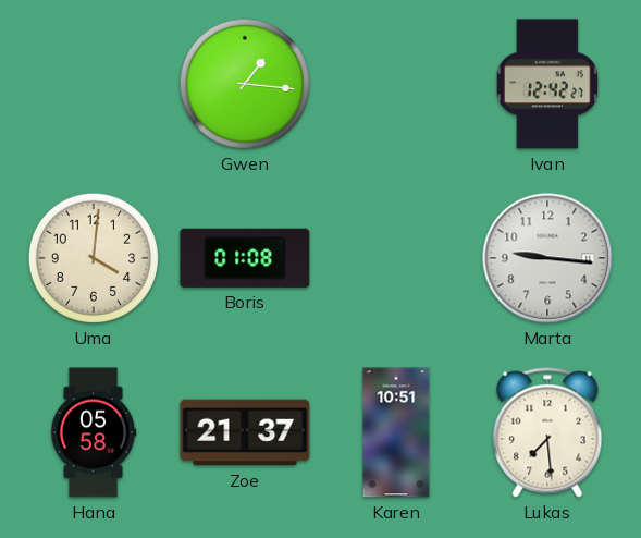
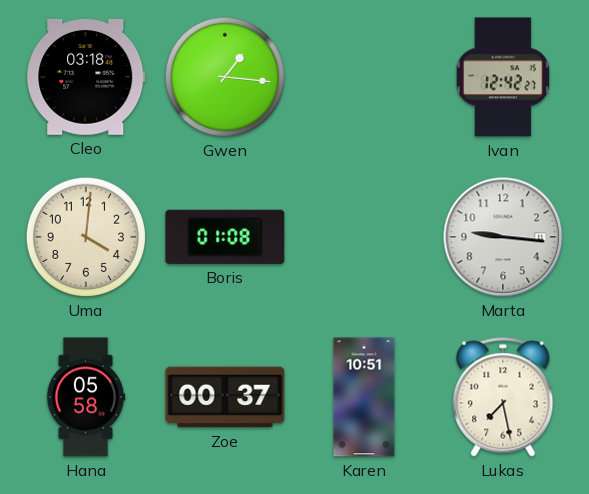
Cleo: none -> 03:18 (86, 77)
Zoe: 21:37 -> 00:37 (225, 397)
Lukas: 7:29 -> 7:28 (503, 397)
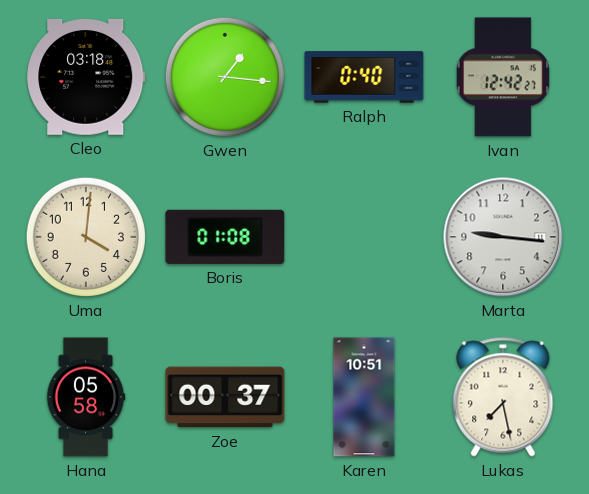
Ralph: none -> 0:40 (364, 77)
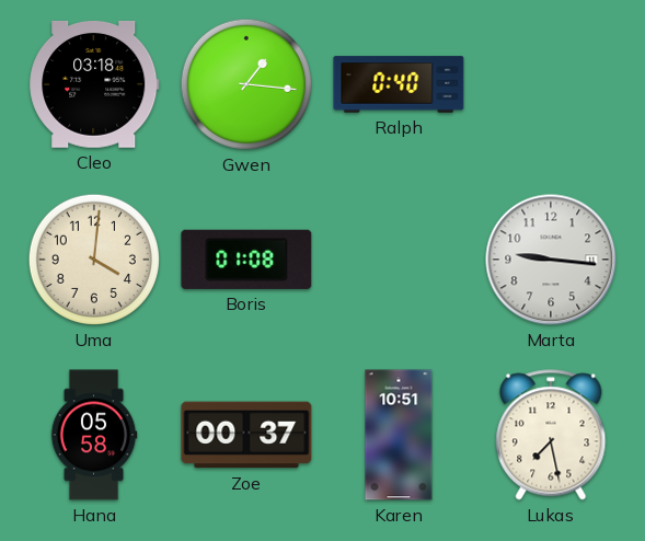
Ivan: 12:42 -> none (503, 77)
